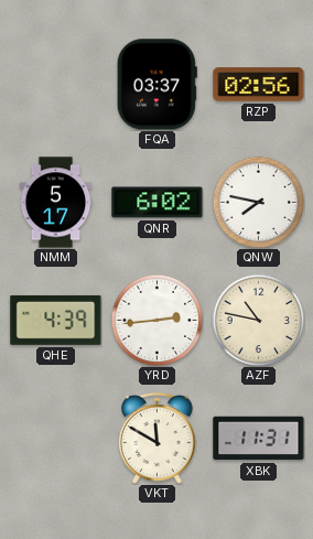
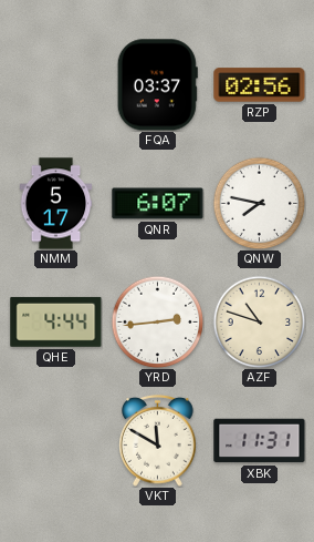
QNR: 6:02 -> 6:07 (158, 204)
QHE: 4:39 -> 4:44 (56, 321)
AZF: 10:47 -> 10:48 (259, 321)
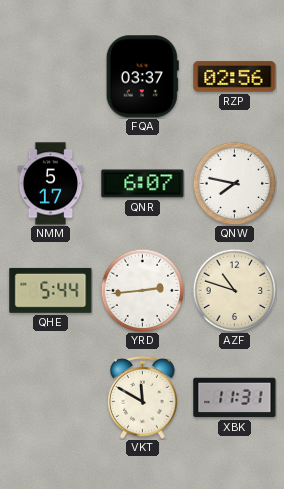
QHE: 4:44 -> 5:44 (51, 290)
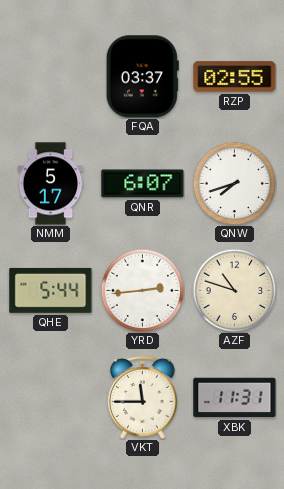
RZP: 02:56 -> 02:55 (235, 77)
QNW: 7:47 -> 7:42 (234, 183)
VKT: 11:50 -> 11:45 (143, 397)
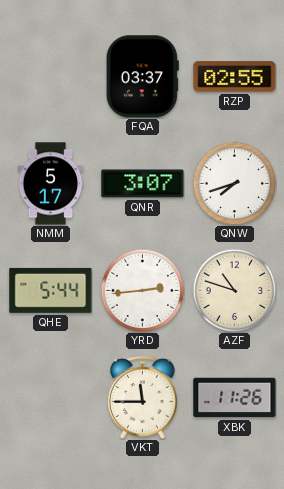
QNR: 6:07 -> 3:07 (143, 184)
XBK: 11:31 -> 11:26 (235, 398)
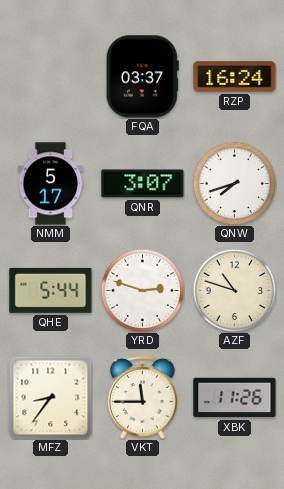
RZP: 02:55 -> 16:24 (235, 77)
YRD: 2:44 -> 2:48 (142, 290)
MFZ: none -> 8:36 (50, 397)
